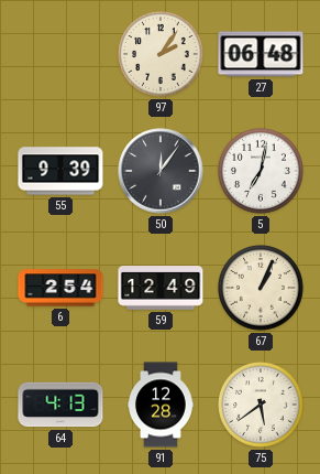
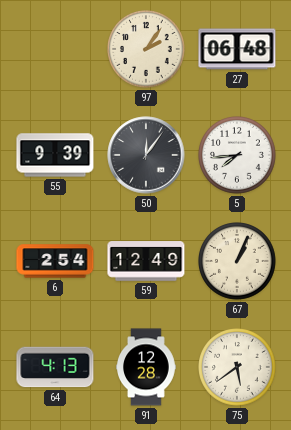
5: 7:02 -> 7:44 (238, 156)
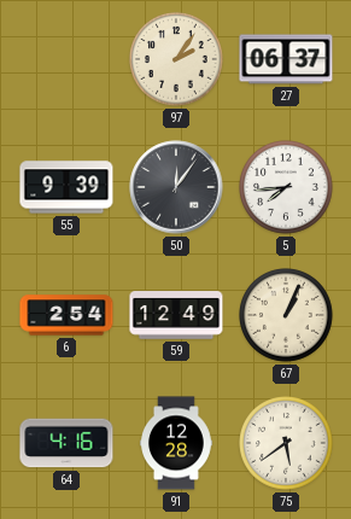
27: 06:48 -> 06:37 (286, 59)
64: 4:13 -> 4:16 (66, 443)
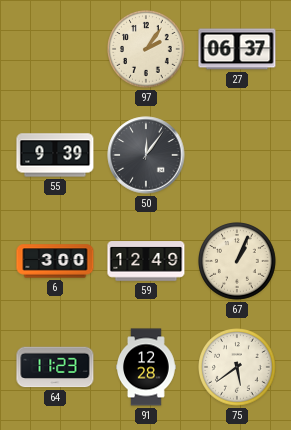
5: 7:44 -> none (287, 188)
6: 2:54 -> 3:00 (55, 261)
64: 4:16 -> 11:23 (55, 367)
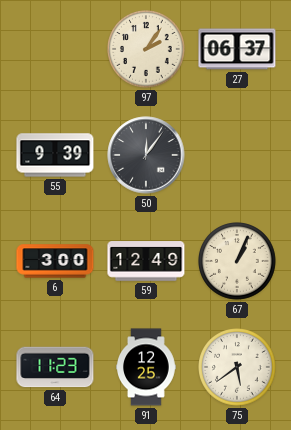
91: 12:28 -> 12:25 (147, 367)
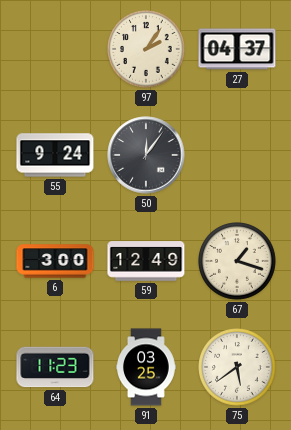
27: 06:37 -> 04:37 (237, 49)
55: 9:39 -> 9:24 (55, 155)
67: 1:04 -> 1:18 (238, 262)
91: 12:25 -> 03:25 (147, 367)
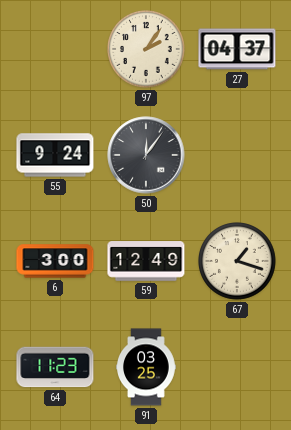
75: 5:39 -> none (238, 368)
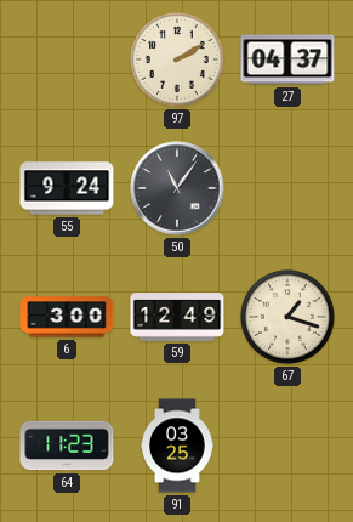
97: 2:06 -> 2:10 (178, 61)
50: 12:06 -> 11:06 (177, 188)
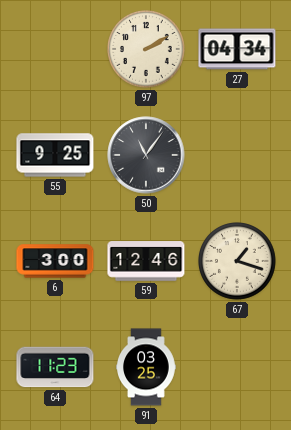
27: 04:37 -> 04:34 (237, 49)
55: 9:24 -> 9:25 (55, 155)
59: 12:49 -> 12:46 (146, 261)
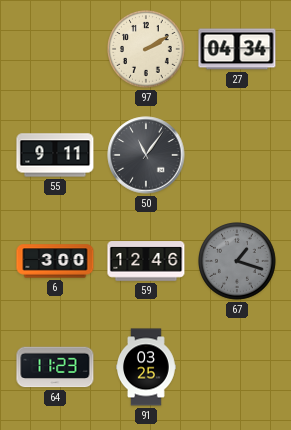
55: 9:25 -> 9:11 (55, 155)
67 dial: cream -> grey (238, 262)
